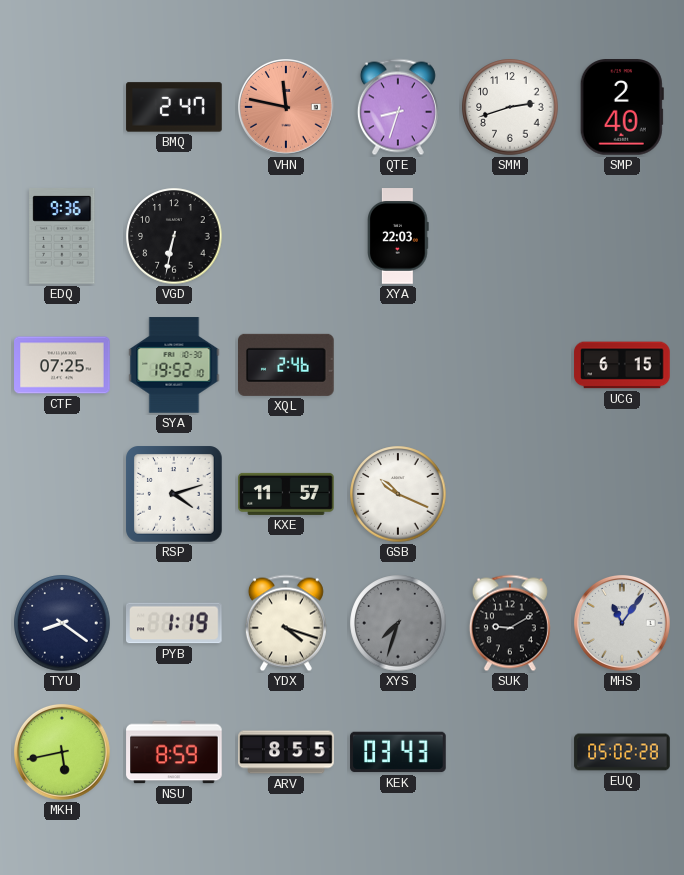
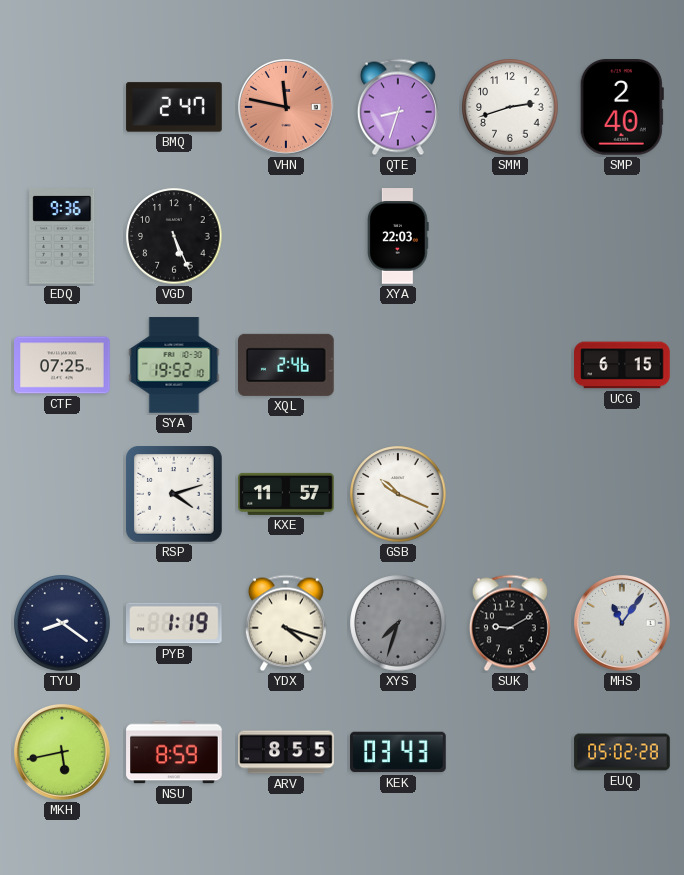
VGD: 6:32 -> 5:26 (174, 236)
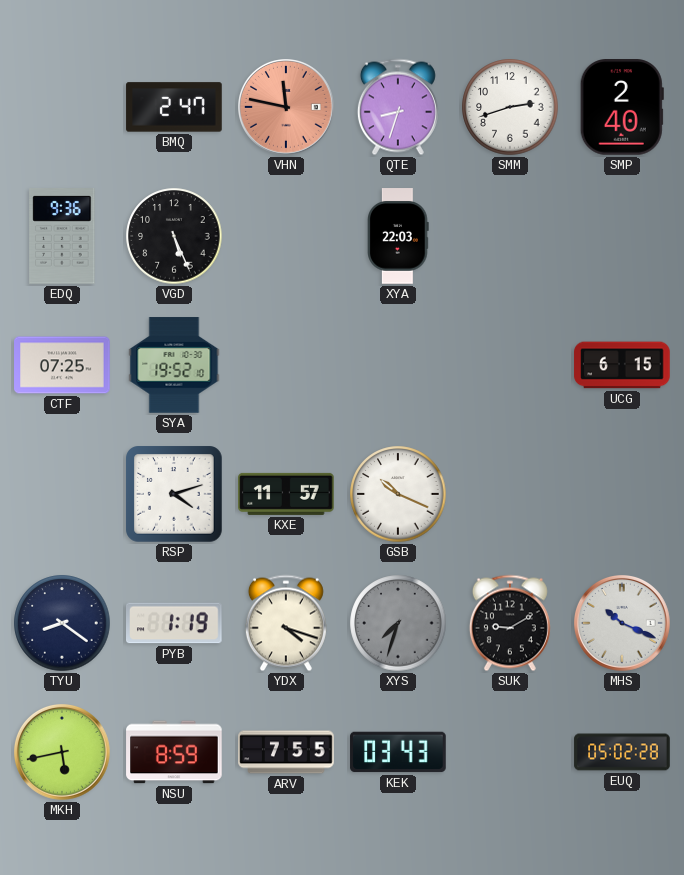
XQL: 2:46 -> none (287, 365)
MHS: 11:06 -> 10:19 (623, 624)
ARV: 8:55 -> 7:55 (286, 752)
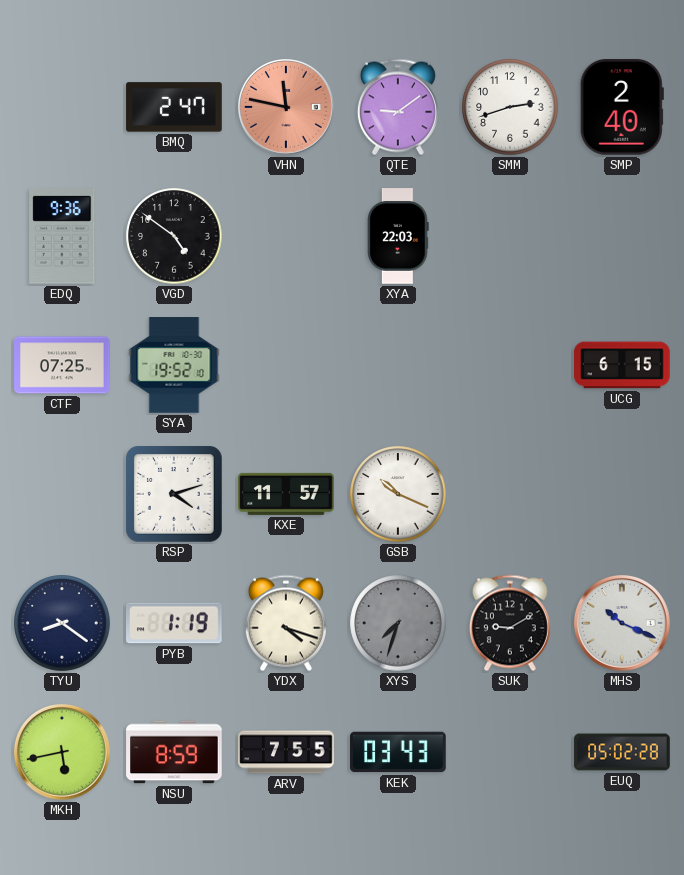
QTE: 8:33 -> 9:09 (398, 107)
VGD: 5:26 -> 4:51 (174, 236)
